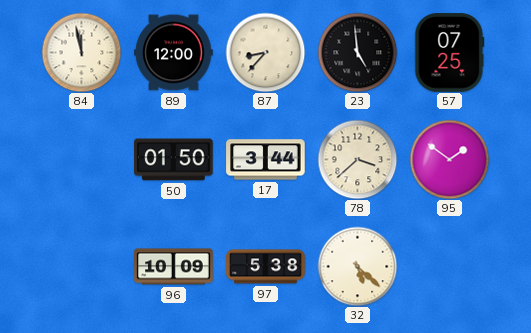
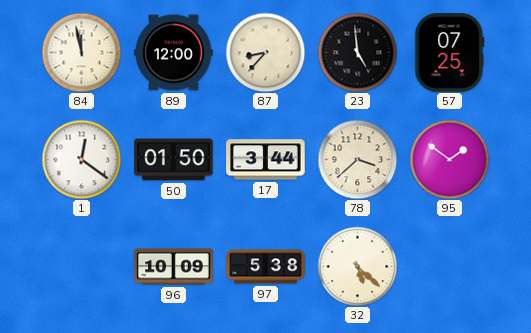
1: none -> 12:21 (81, 159)
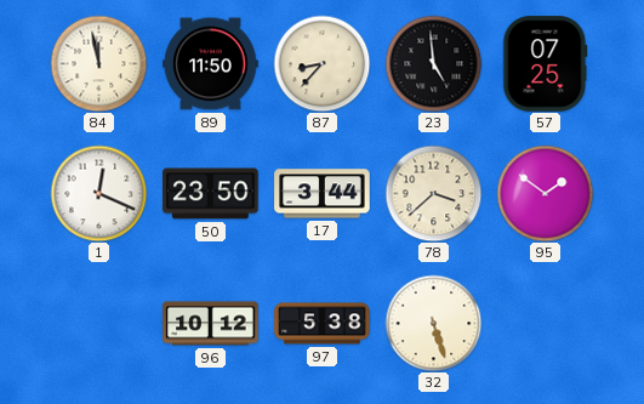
89: 12:00 -> 11:50 (211, 64)
1: 12:21 -> 12:19 (98, 193)
50: 01:50 -> 23:50 (211, 194)
96: 10:09 -> 10:12 (211, 324)
32: 5:22 -> 5:27 (433, 323)
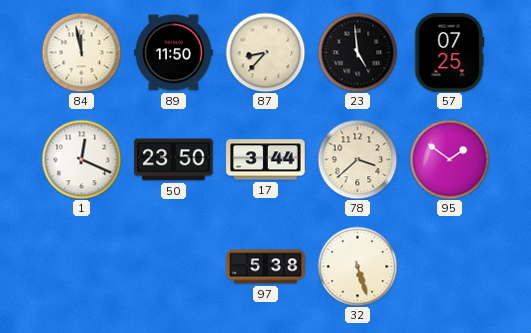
96: 10:12 -> none (211, 324)
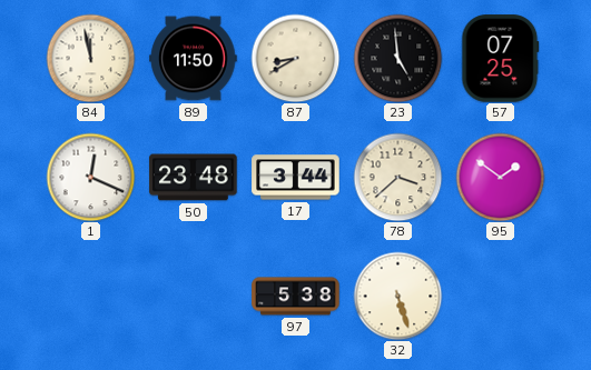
87: 8:37 -> 8:40 (295, 58)
50: 23:50 -> 23:48 (194, 178)
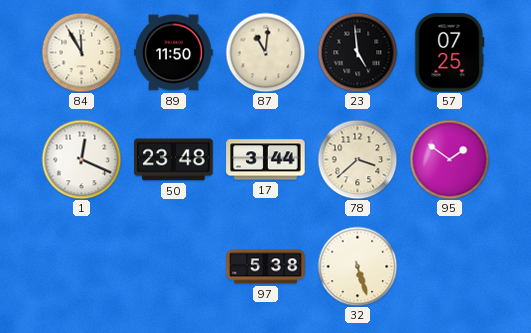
84: 11:58 -> 11:55 (81, 52)
87: 8:40 -> 11:01 (265, 52)
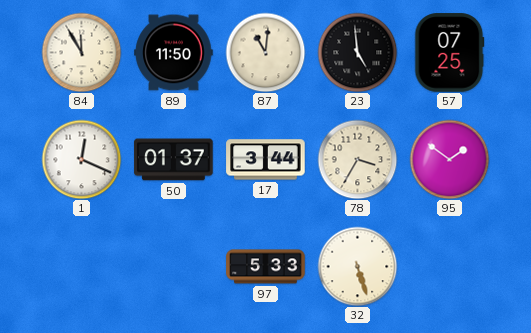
50: 23:48 -> 01:37 (174, 160)
78: 3:38 -> 3:35 (357, 159)
97: 5:38 -> 5:33 (266, 267)
